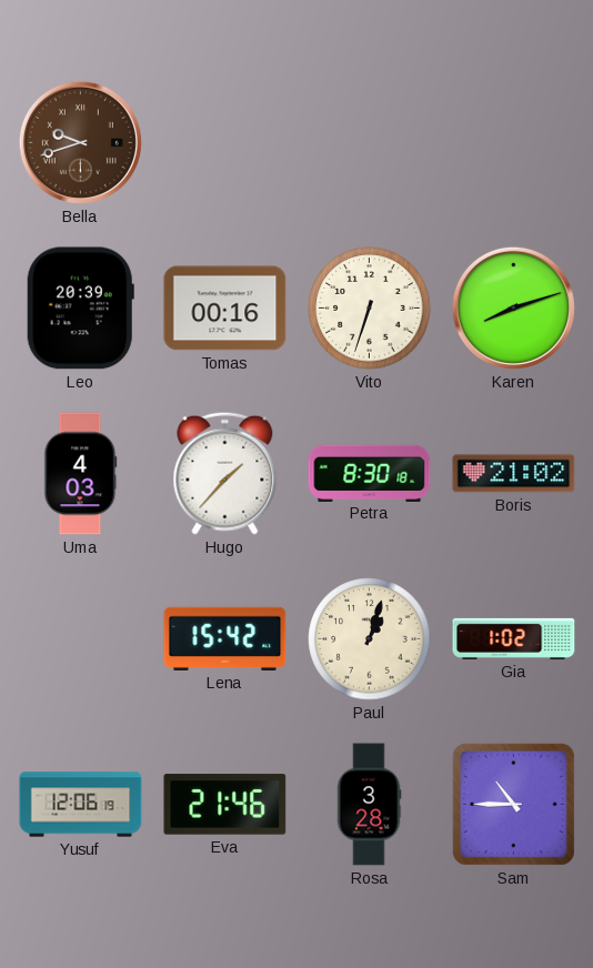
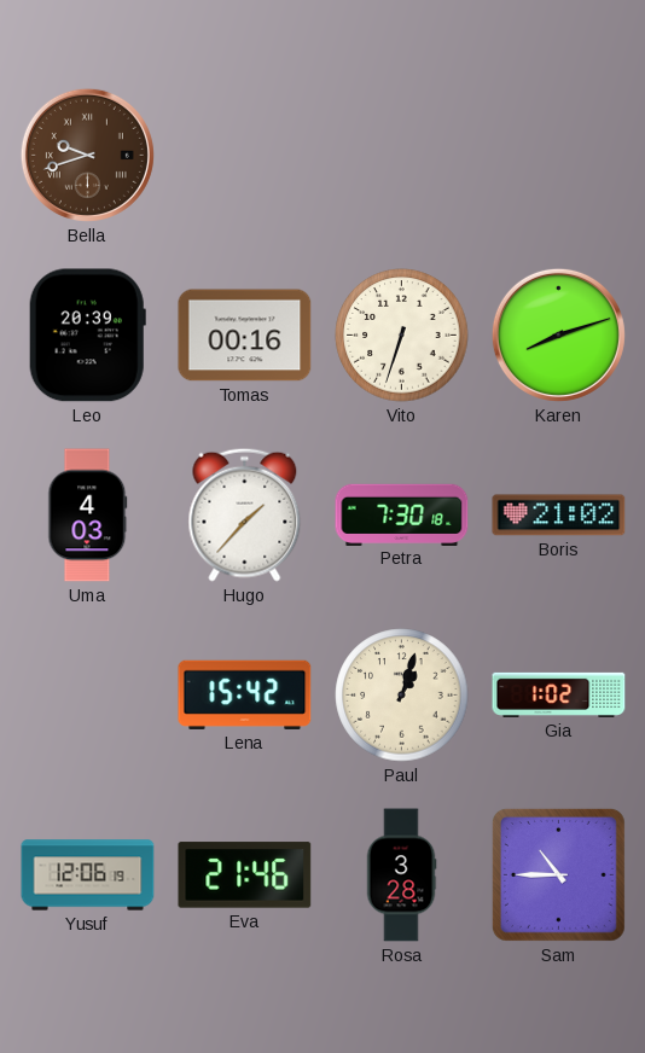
Petra: 8:30 -> 7:30 (402, 514)
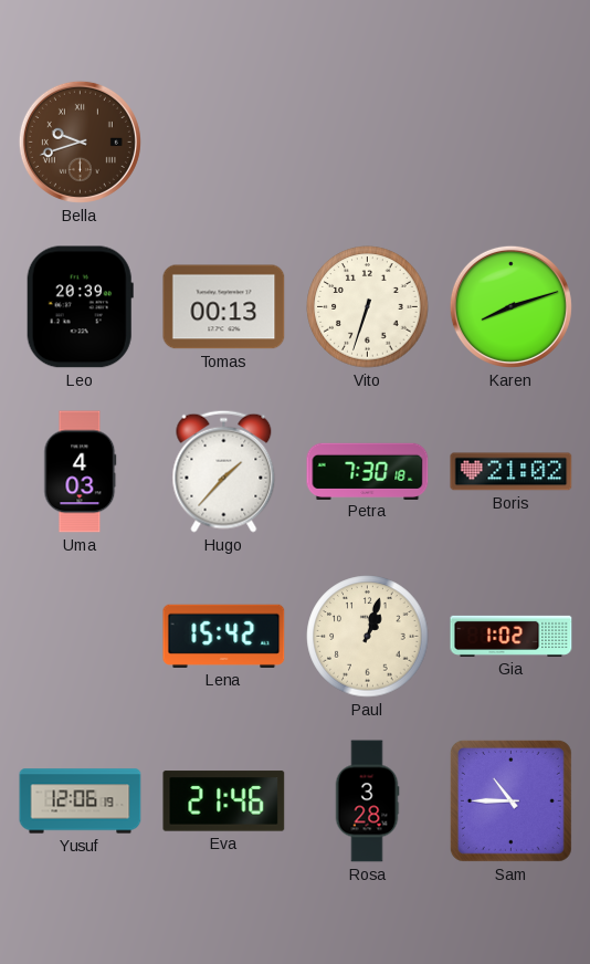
Tomas: 00:16 -> 00:13 (224, 307)
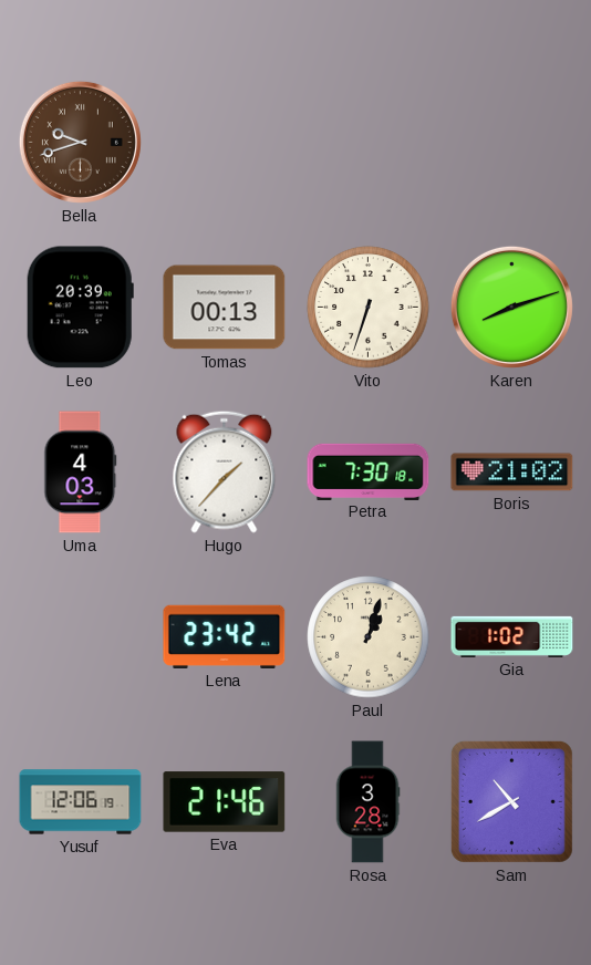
Lena: 15:42 -> 23:42 (225, 636)
Sam: 10:45 -> 10:40 (511, 801)
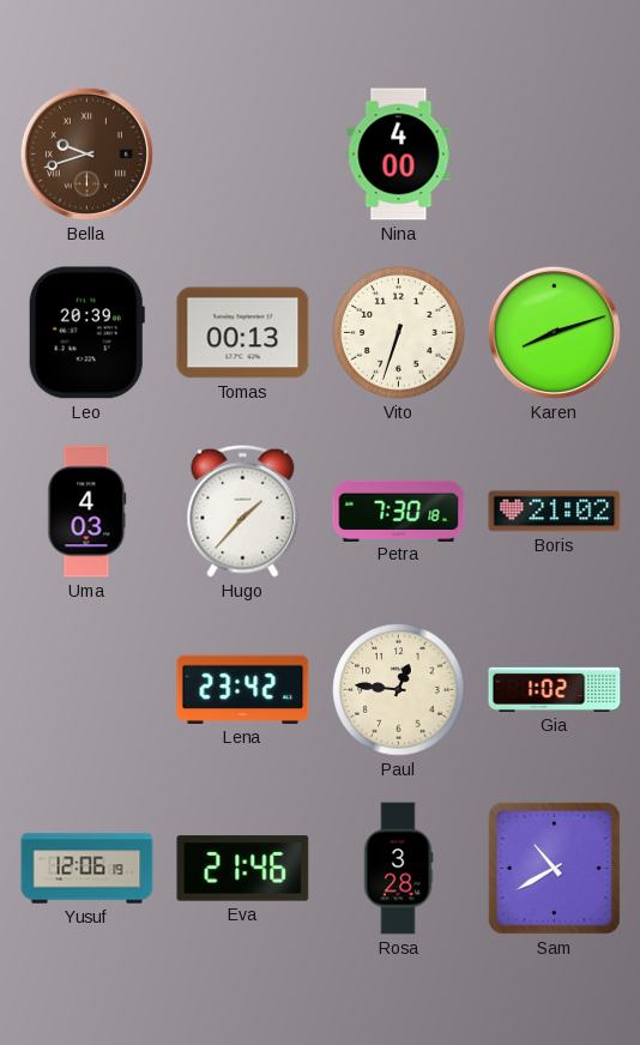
Nina: none -> 4:00 (399, 155)
Paul: 1:03 -> 12:46 (399, 690)
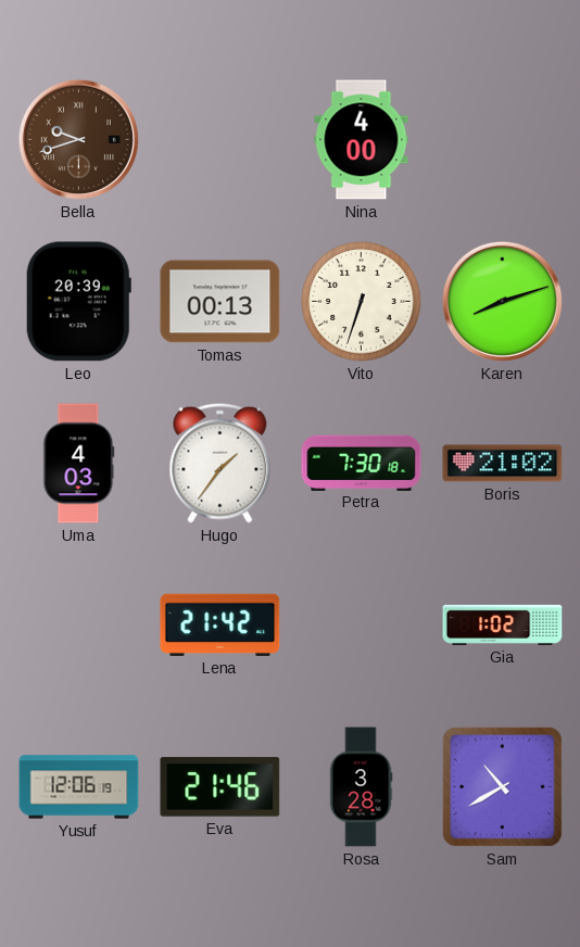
Hugo: 1:37 -> 1:36 (220, 463)
Lena: 23:42 -> 21:42 (220, 624)
Paul: 12:46 -> none (399, 690)
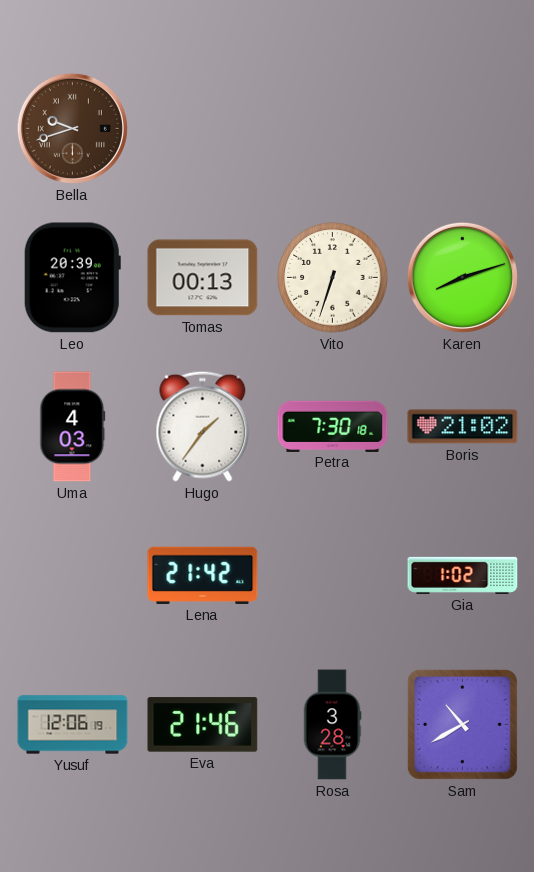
Nina: 4:00 -> none (362, 140)
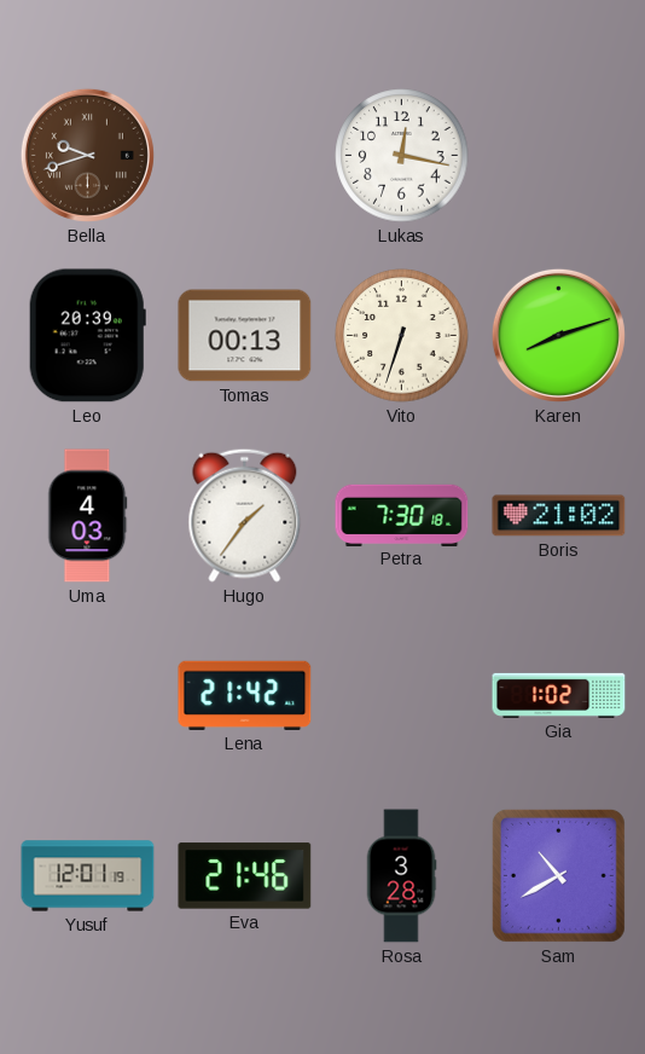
Lukas: none -> 12:17 (402, 156)
Yusuf: 12:06 -> 12:01 (88, 876)
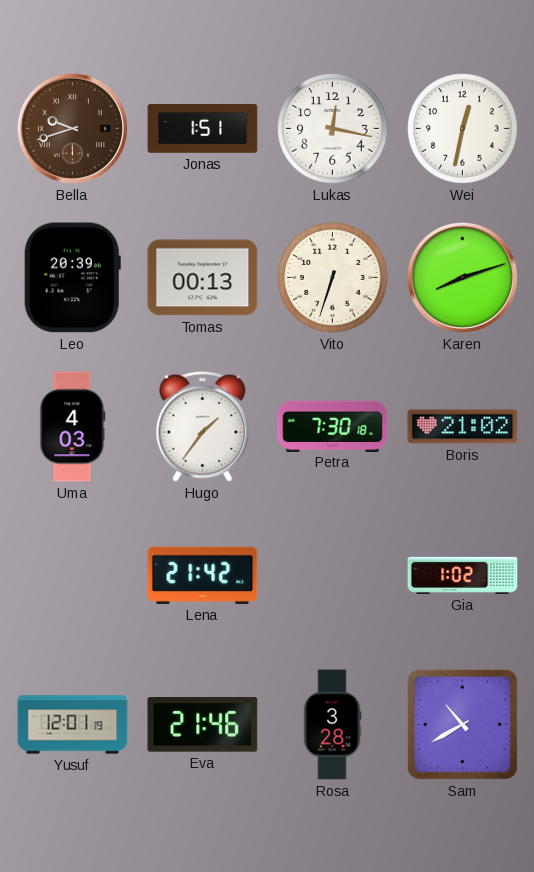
Jonas: none -> 1:51 (203, 129)
Wei: none -> 12:32 (463, 129)
